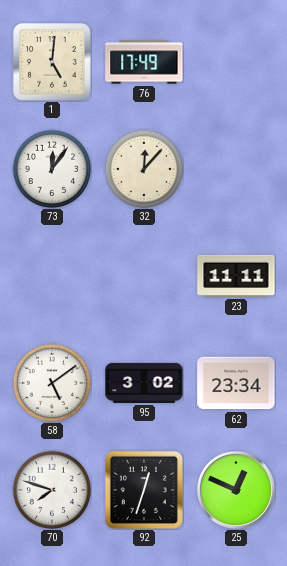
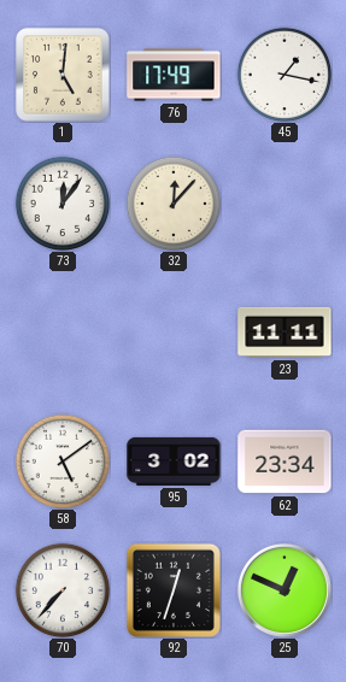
45: none -> 1:17 (285, 75)
70: 7:48 -> 7:37 (63, 590)
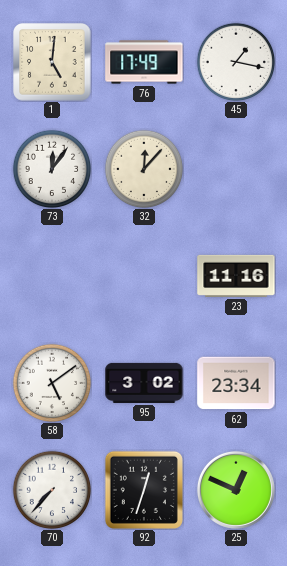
23: 11:11 -> 11:16 (236, 276)
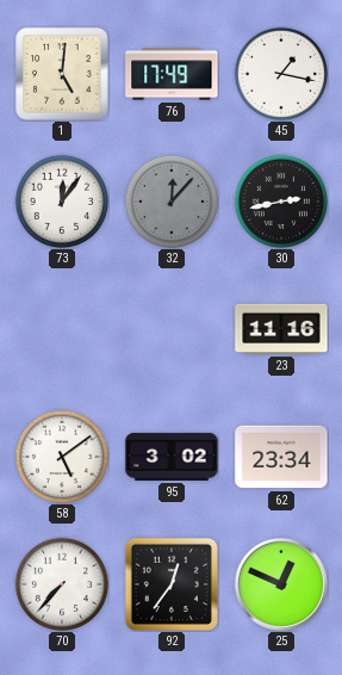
32 dial: cream -> grey (172, 202)
30: none -> 2:43 (281, 202)
92: 12:33 -> 12:36 (172, 584)
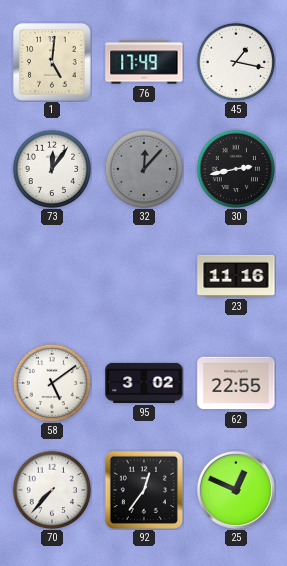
62: 23:34 -> 22:55 (236, 383)
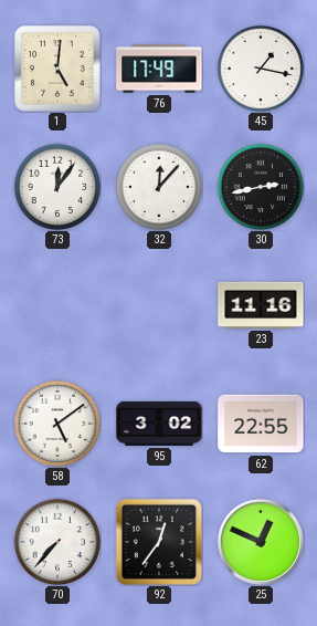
32 dial: grey -> white (159, 187)
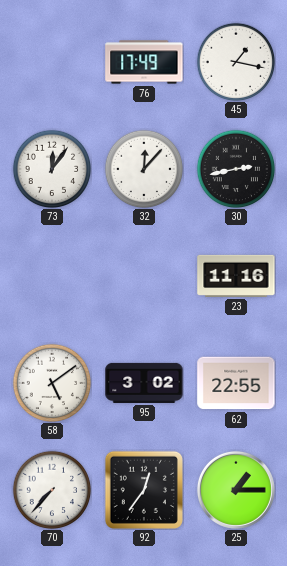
1: 5:01 -> none (57, 69)
25: 12:49 -> 1:15 (236, 490)
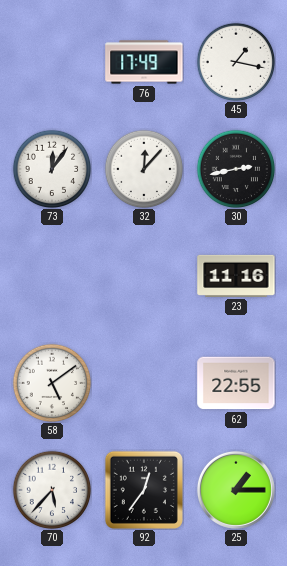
95: 3:02 -> none (144, 383)
70: 7:37 -> 5:37 (52, 490)
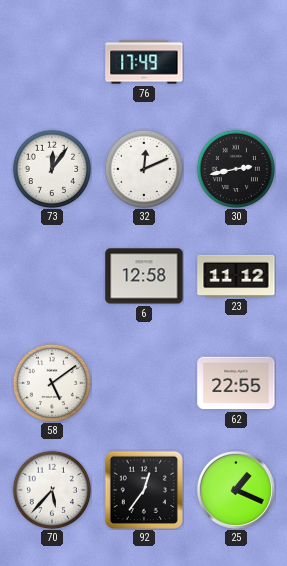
45: 1:17 -> none (236, 62)
32: 12:07 -> 12:11 (144, 169)
6: none -> 12:58 (144, 276)
23: 11:16 -> 11:12 (236, 276)
25: 1:15 -> 1:19 (236, 490)
